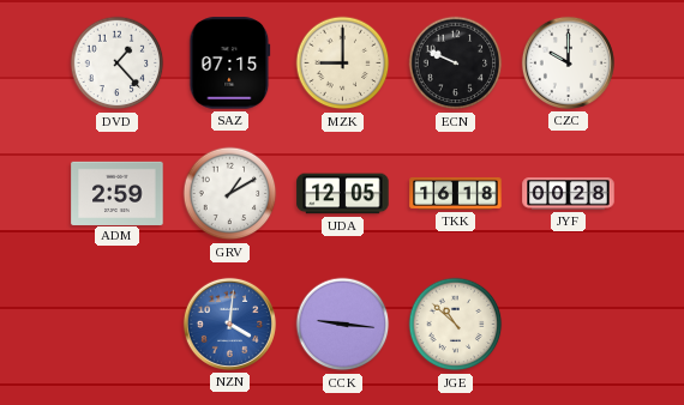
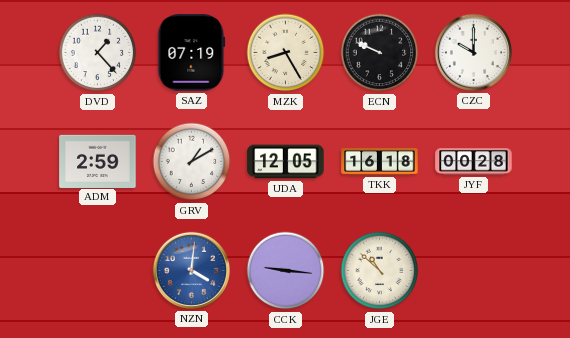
SAZ: 07:15 -> 07:19 (192, 53)
MZK: 9:00 -> 8:25 (286, 53)
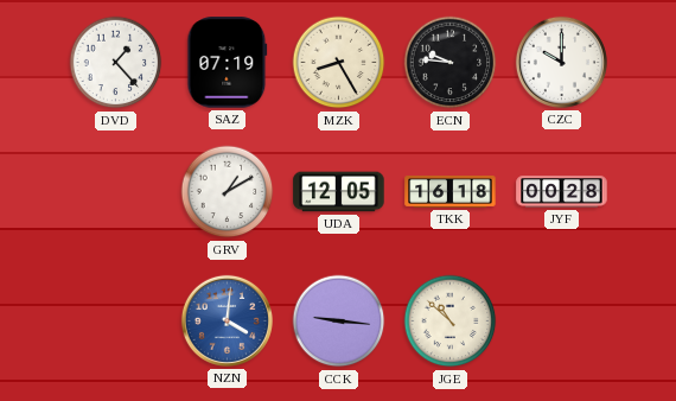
ECN: 9:49 -> 9:46 (451, 63)
ADM: 2:59 -> none (98, 161)
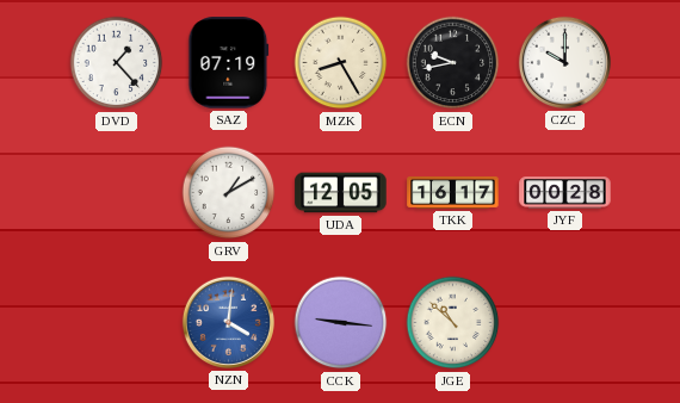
ECN: 9:46 -> 9:43 (453, 63)
TKK: 16:18 -> 16:17 (453, 193)
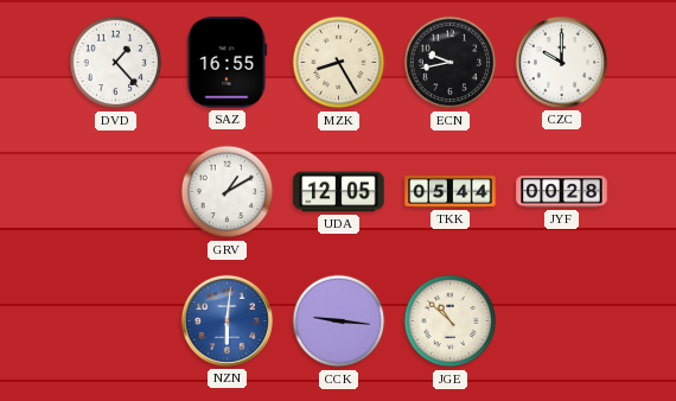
SAZ: 07:19 -> 16:55 (228, 63)
TKK: 16:17 -> 05:44 (451, 192)
NZN: 4:01 -> 6:01 (227, 320)
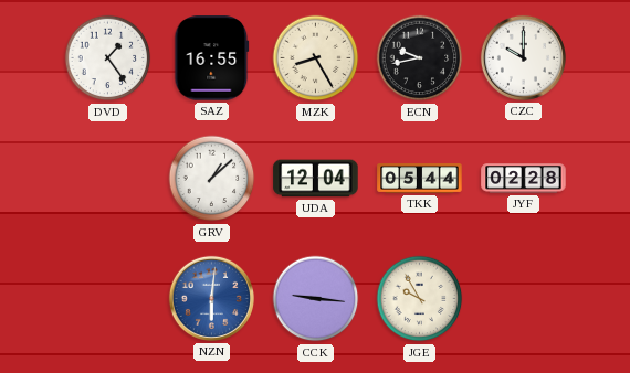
DVD: 1:23 -> 1:24 (108, 58)
GRV: 1:10 -> 1:08 (212, 179)
UDA: 12:05 -> 12:04 (316, 179)
JYF: 00:28 -> 02:28 (524, 179)
JGE: 10:52 -> 9:55 (420, 299)
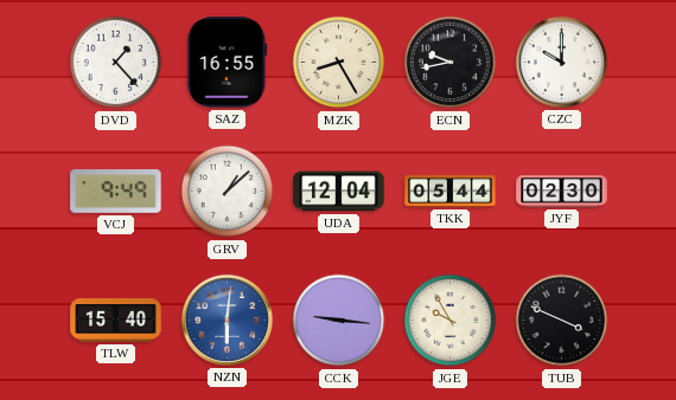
DVD: 1:24 -> 1:23 (116, 63)
VCJ: none -> 9:49 (116, 192)
JYF: 02:28 -> 02:30 (562, 192)
TLW: none -> 15:40 (116, 321)
TUB: none -> 3:49 (562, 321)
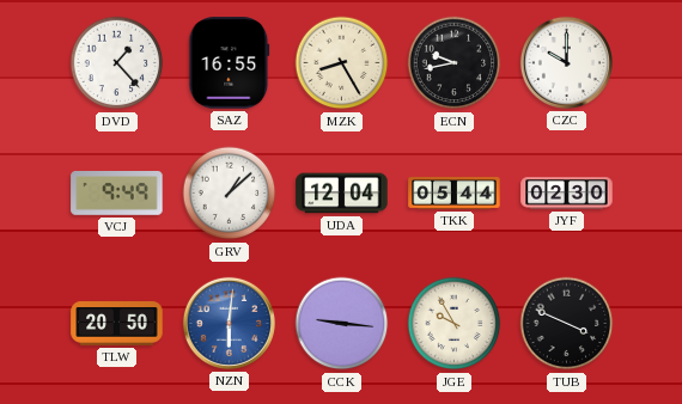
TLW: 15:40 -> 20:50 (117, 324)
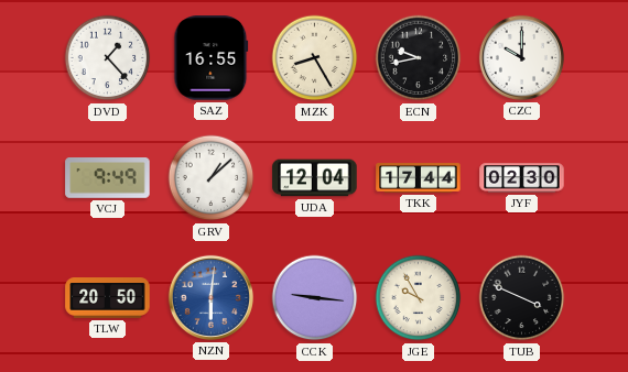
TKK: 05:44 -> 17:44 (419, 178)
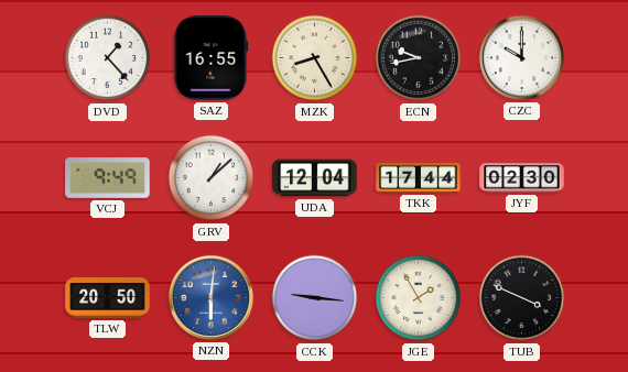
JGE: 9:55 -> 1:55 (419, 298)
